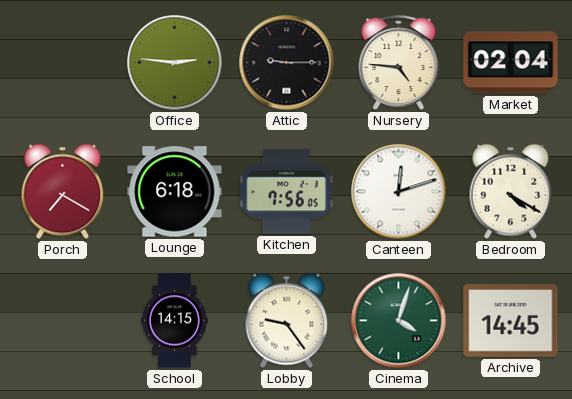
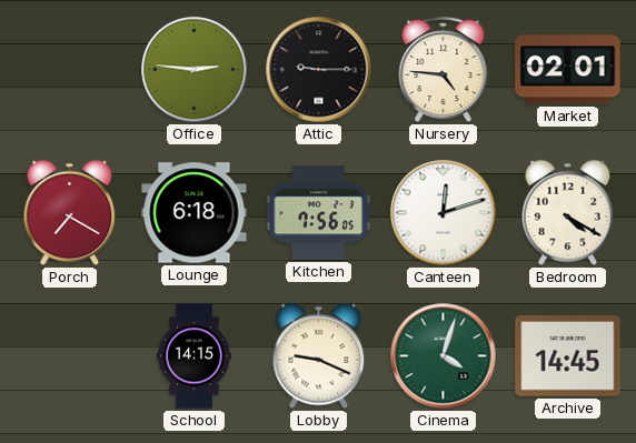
Market: 02:04 -> 02:01 (568, 70)
Lobby: 9:24 -> 9:19 (319, 356)
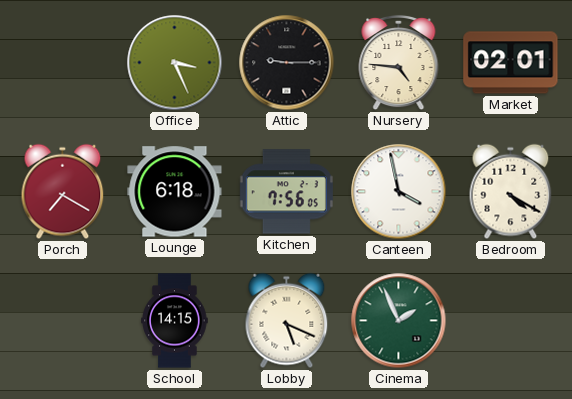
Office: 2:46 -> 3:26 (175, 63)
Canteen: 12:12 -> 3:58 (399, 192)
Lobby: 9:19 -> 5:19 (287, 321)
Cinema: 4:03 -> 1:56 (399, 321)
Archive: 14:45 -> none (568, 356)
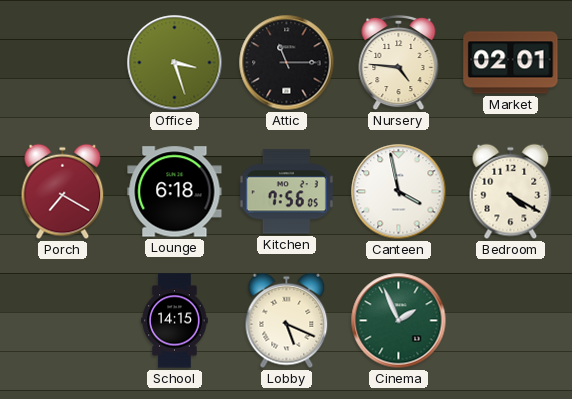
Office: 3:26 -> 3:27 (175, 63)
Attic: 9:15 -> 11:15 (287, 63)
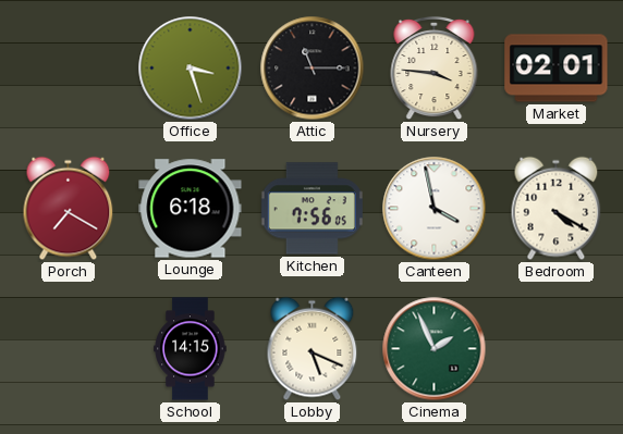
Nursery: 4:46 -> 3:46 (435, 69)
